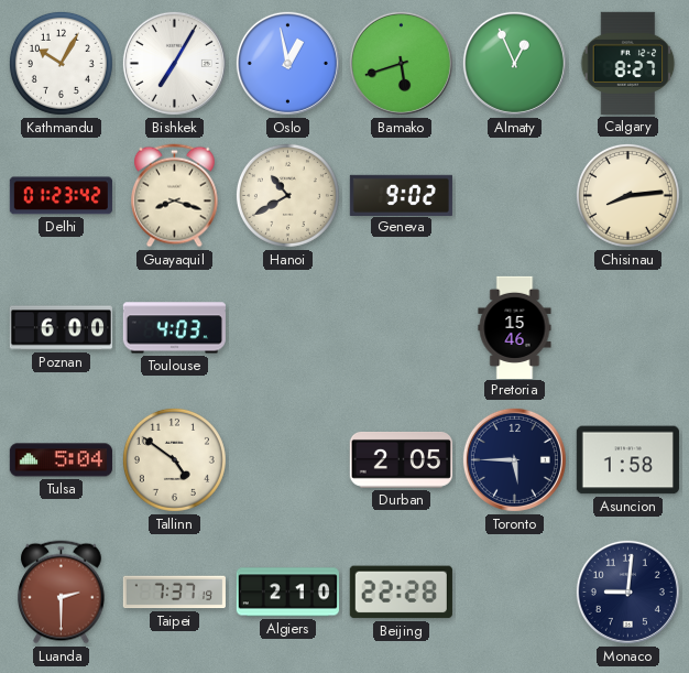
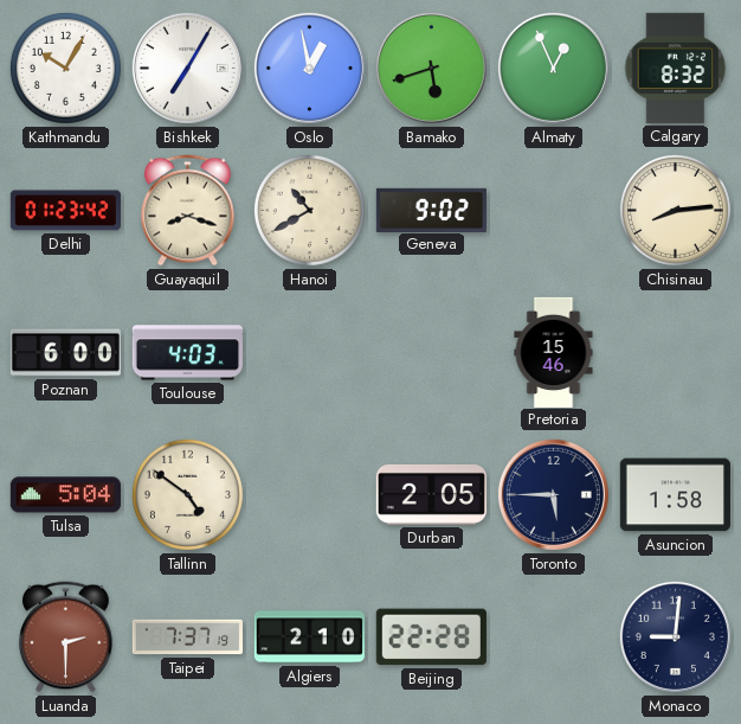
Calgary: 8:27 -> 8:32 (676, 68)
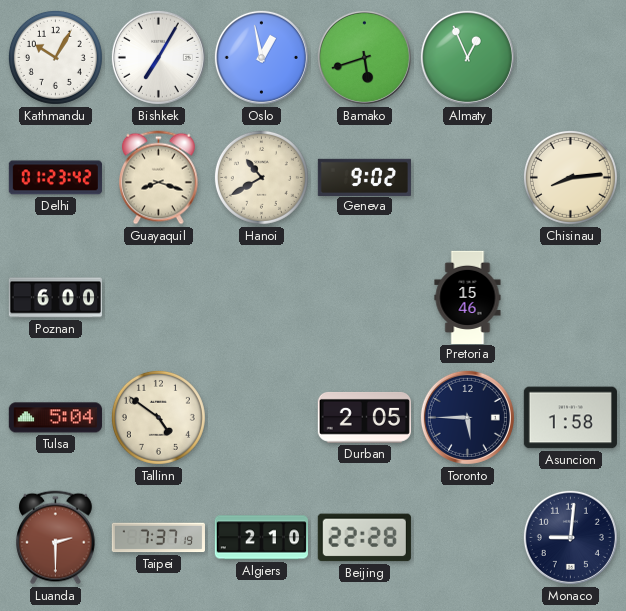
Calgary: 8:32 -> none (676, 68)
Toulouse: 4:03 -> none (187, 353)
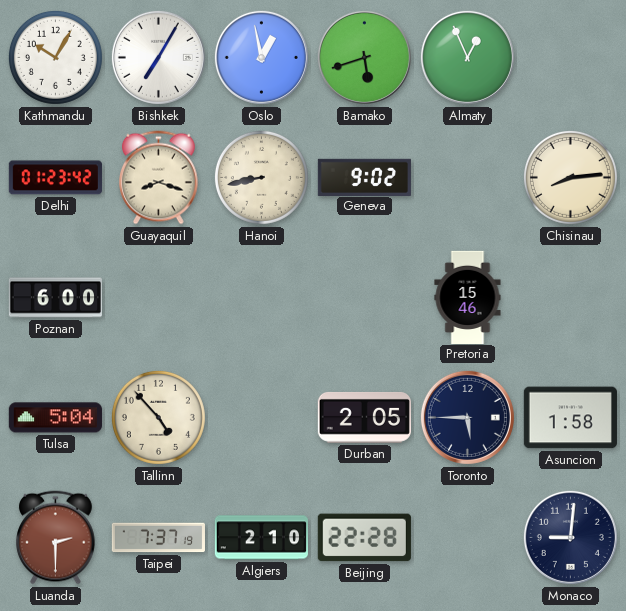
Hanoi: 10:40 -> 8:43 (261, 177)
Tallinn: 4:51 -> 4:53 (158, 417)
